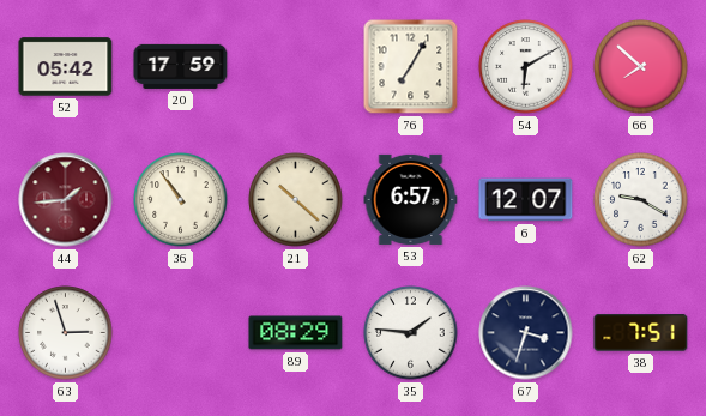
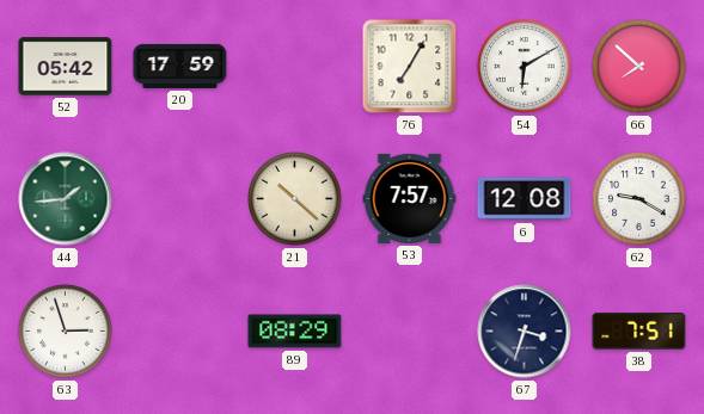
44 dial: burgundy -> green (66, 199)
36: 10:54 -> none (181, 200)
53: 6:57 -> 7:57 (410, 198)
6: 12:07 -> 12:08 (525, 199)
35: 1:46 -> none (411, 333)
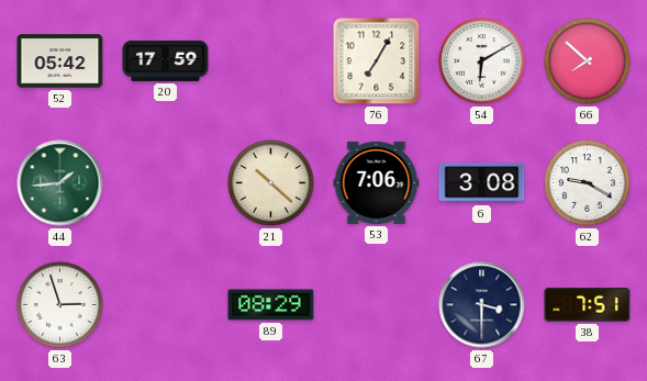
53: 7:57 -> 7:06 (377, 182)
6: 12:08 -> 3:08 (482, 183)
67: 3:33 -> 3:30 (482, 305)
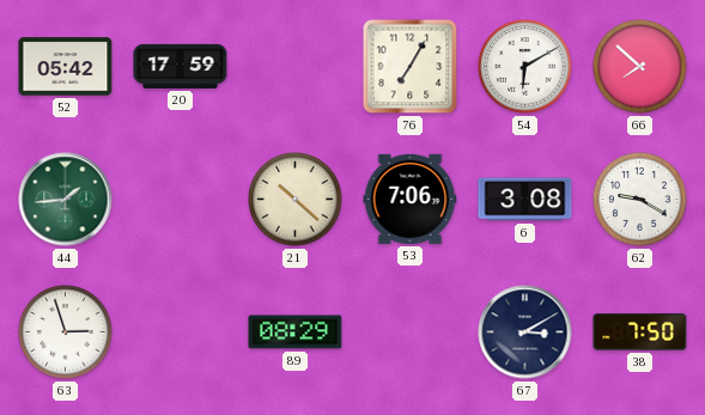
67: 3:30 -> 3:10 (525, 332)
38: 7:51 -> 7:50 (640, 332)
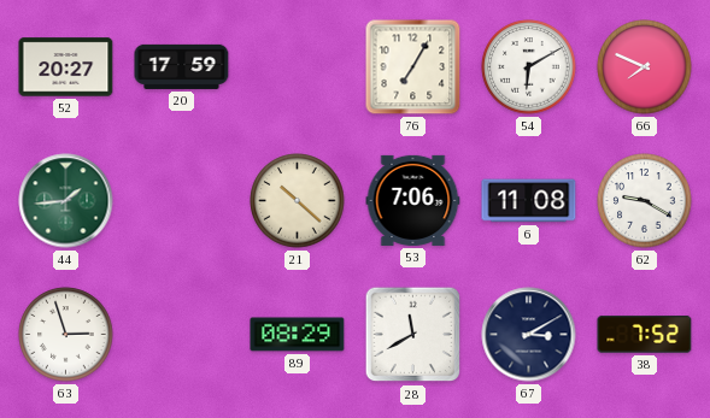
52: 05:42 -> 20:27 (66, 67)
66: 7:52 -> 7:49 (645, 67)
6: 3:08 -> 11:08 (529, 201)
28: none -> 11:40 (413, 335)
38: 7:50 -> 7:52 (645, 335)
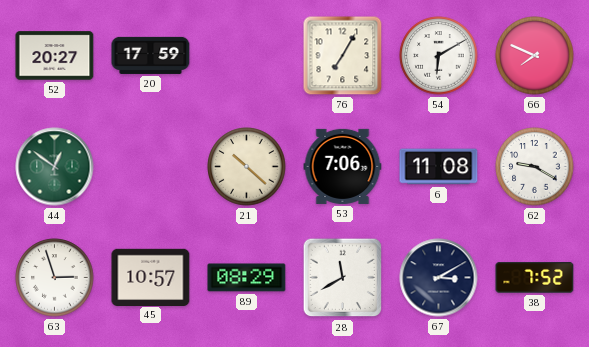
44: 1:44 -> 12:51 (55, 167)
45: none -> 10:57 (151, 277)
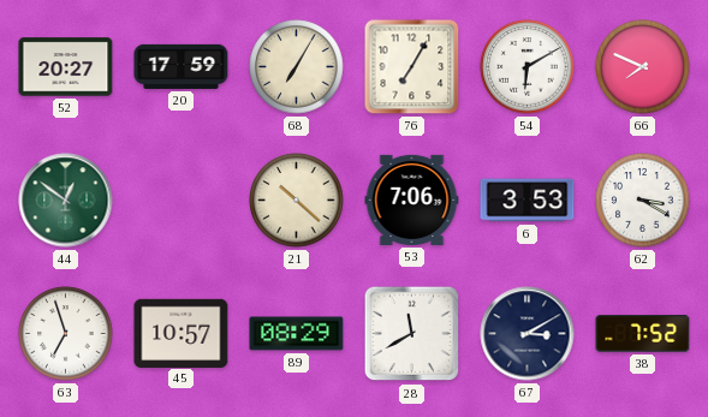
68: none -> 7:05 (297, 67)
6: 11:08 -> 3:53 (528, 201)
62: 9:20 -> 3:20 (643, 201)
63: 2:57 -> 6:57 (66, 334)
